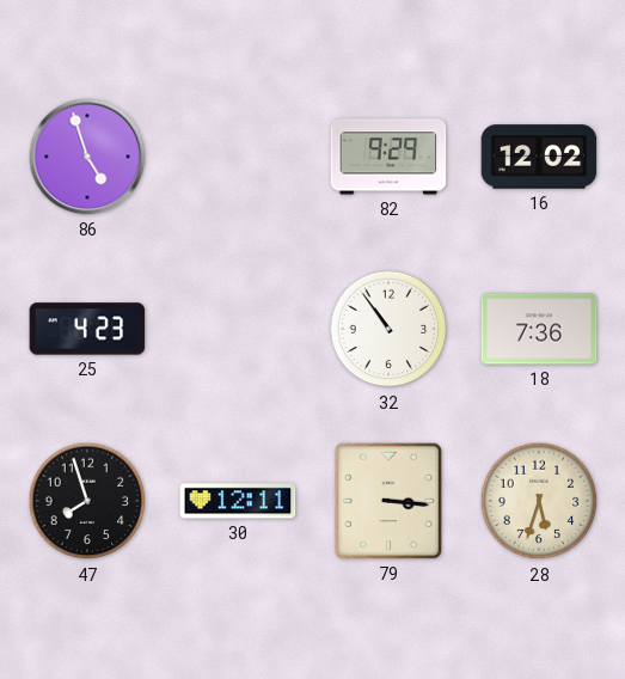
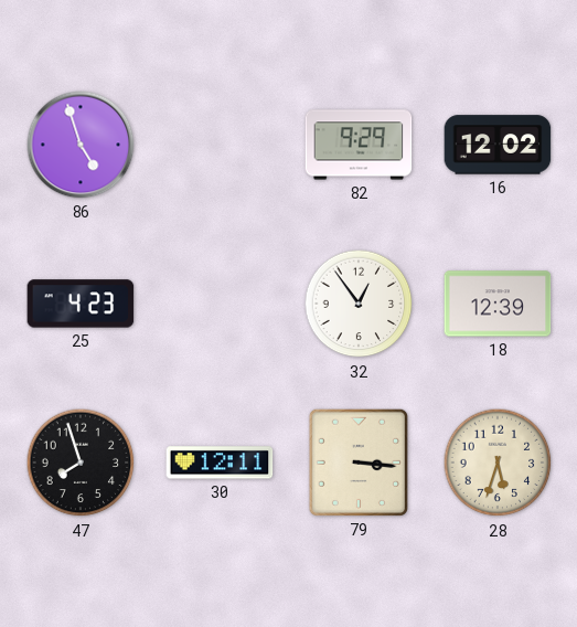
32: 10:54 -> 12:54 (359, 304)
18: 7:36 -> 12:39 (498, 304)
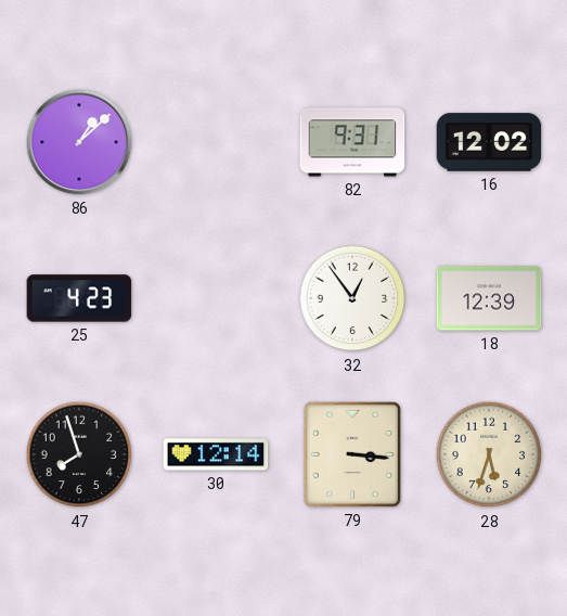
86: 4:57 -> 1:08 (79, 142)
82: 9:29 -> 9:31 (352, 142)
30: 12:11 -> 12:14 (216, 454)
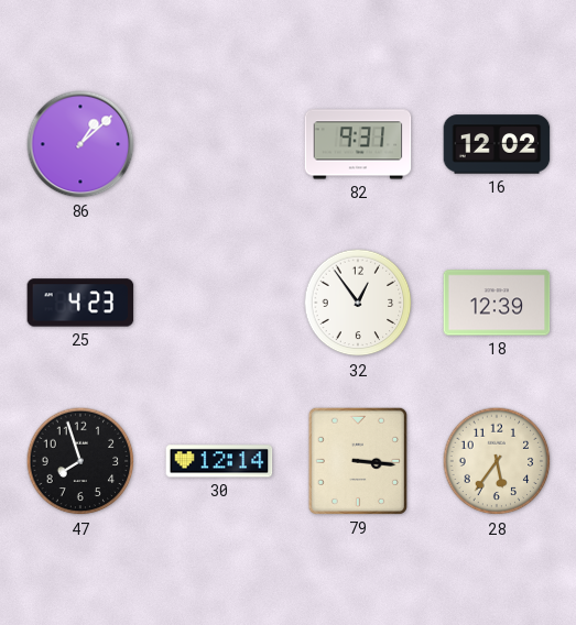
28: 5:33 -> 5:36 (497, 461)
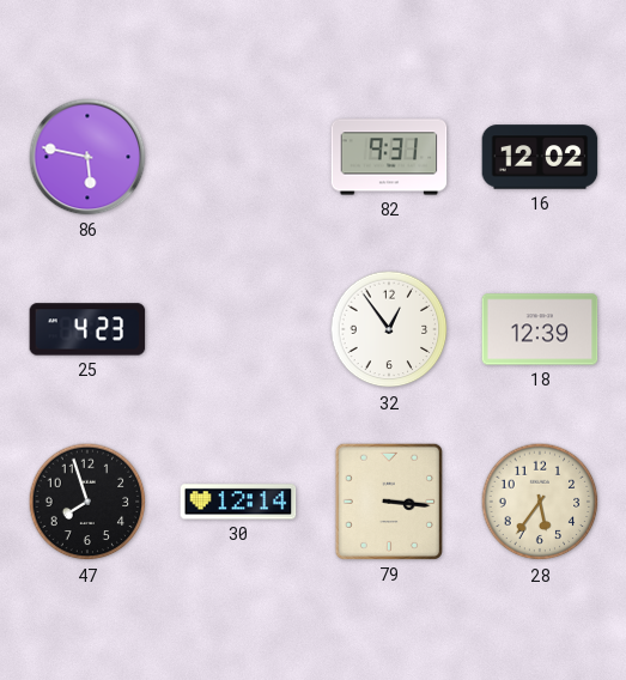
86: 1:08 -> 5:47 (87, 157)
